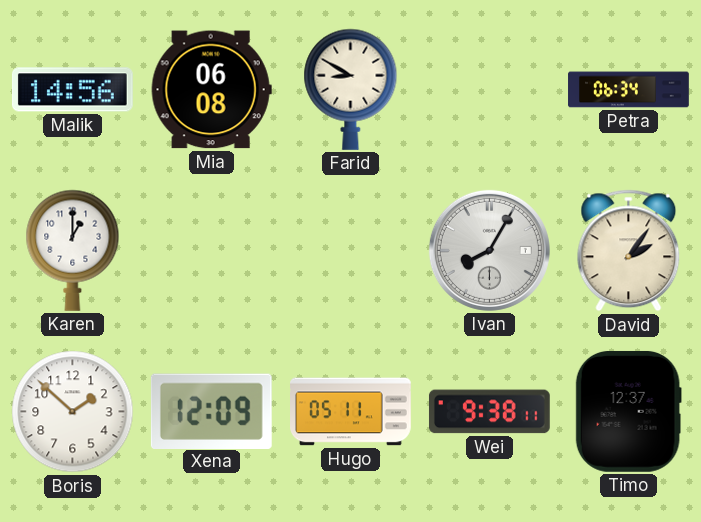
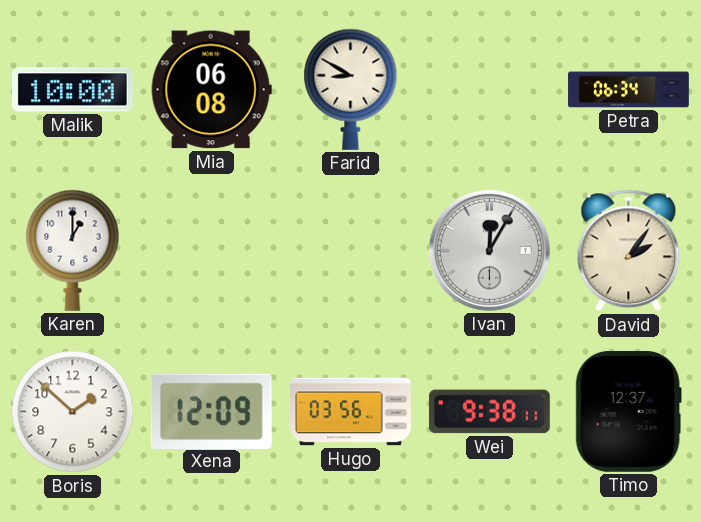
Malik: 14:56 -> 10:00 (72, 90)
Ivan: 8:05 -> 12:05 (489, 250)
Hugo: 05:11 -> 03:56 (351, 412)
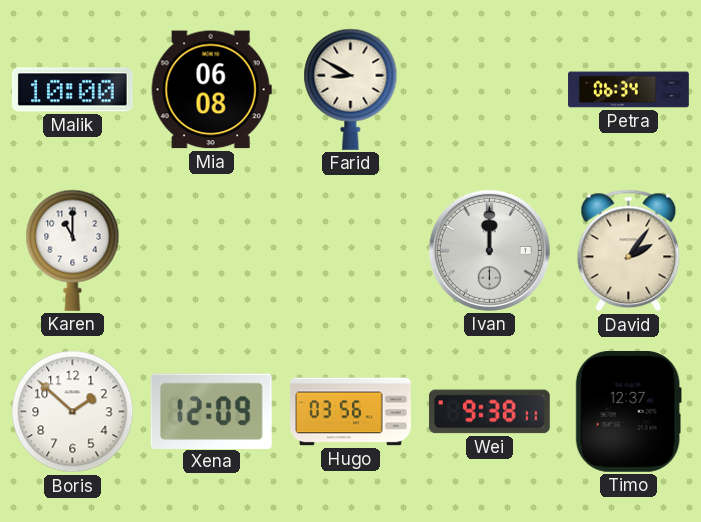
Karen: 1:00 -> 11:00 (73, 250)
Ivan: 12:05 -> 12:00 (489, 250)
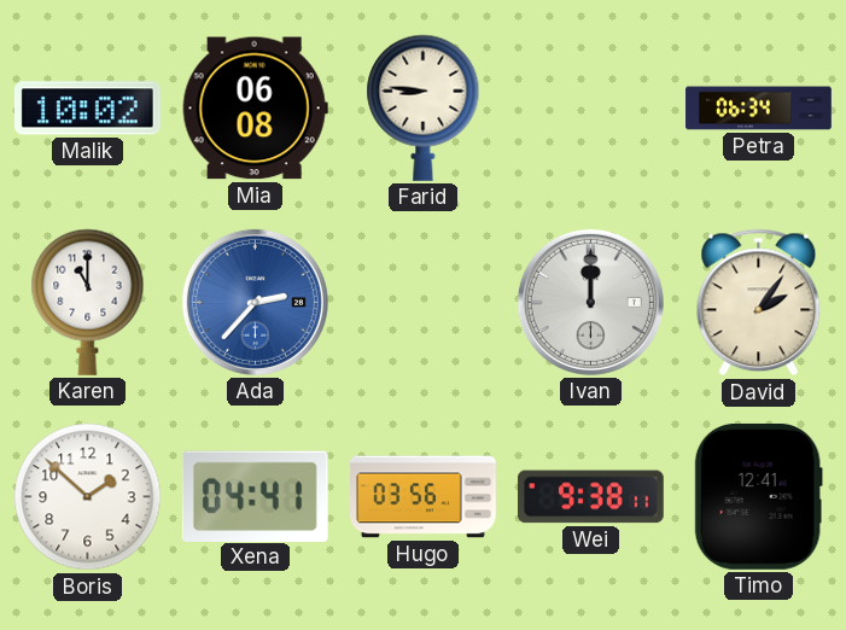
Malik: 10:00 -> 10:02 (87, 109)
Farid: 8:50 -> 8:46 (424, 107)
Ada: none -> 2:37 (255, 302)
Xena: 12:09 -> 04:41 (255, 496)
Timo: 12:37 -> 12:41 (758, 496)
